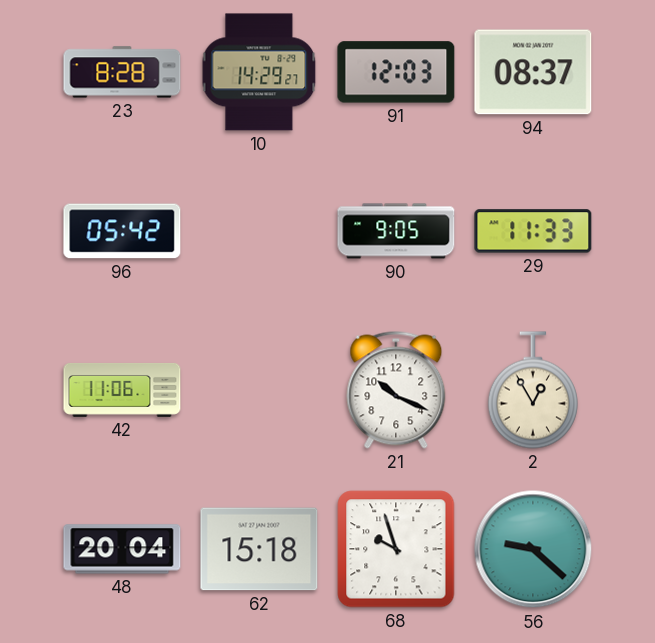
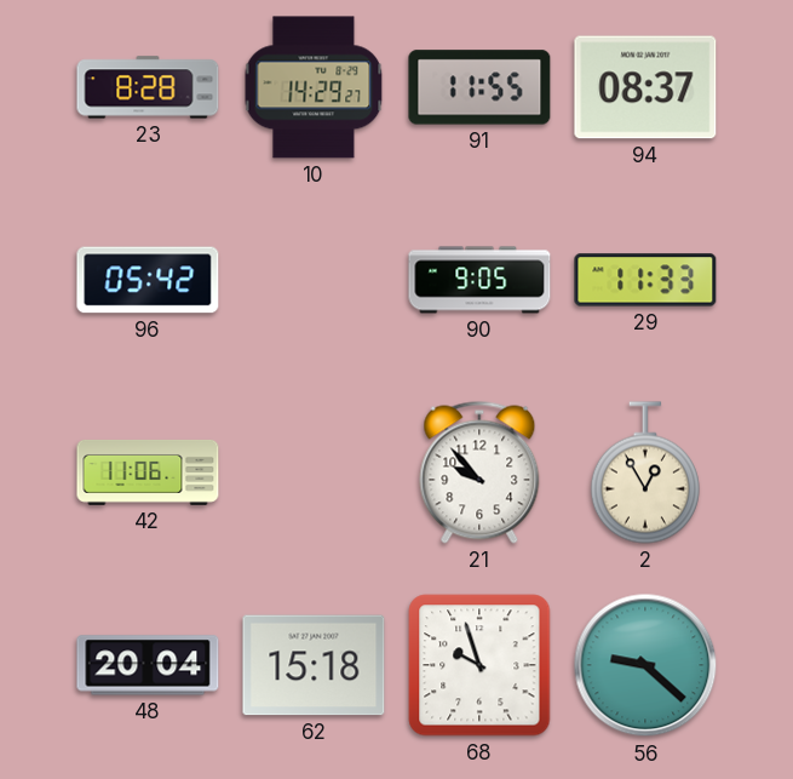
91: 12:03 -> 11:55 (479, 87)
21: 10:19 -> 9:53 (479, 472)
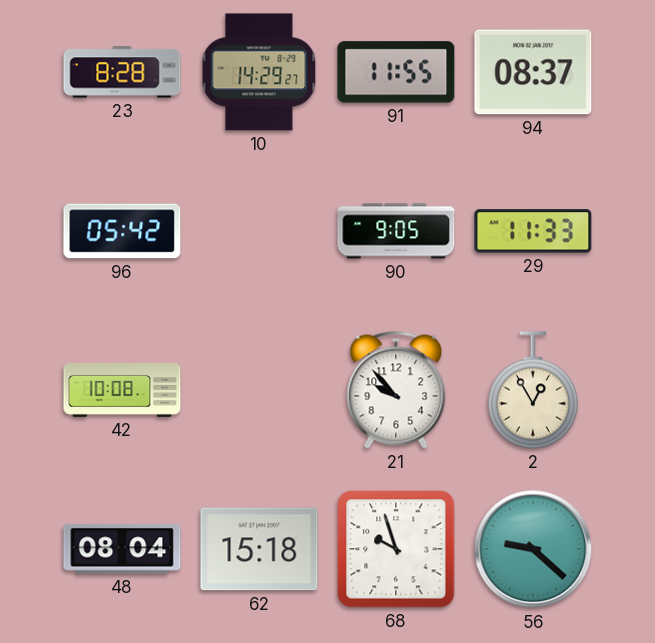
42: 11:06 -> 10:08 (122, 390)
48: 20:04 -> 08:04 (122, 549)
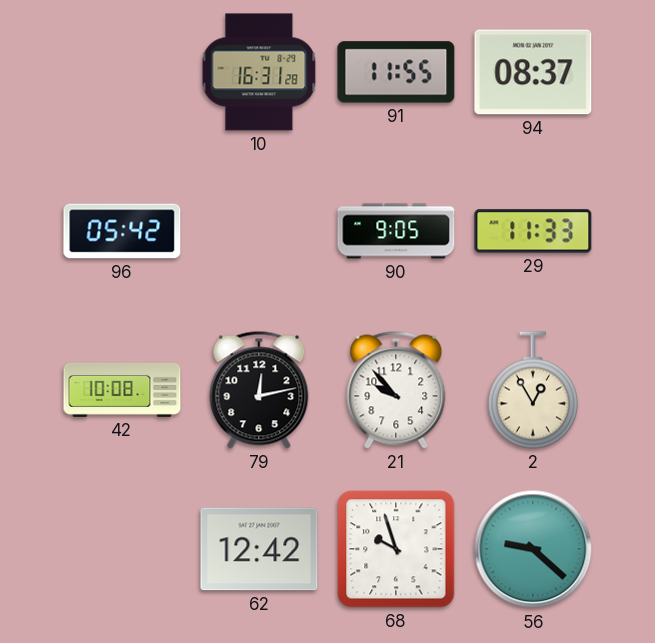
23: 8:28 -> none (122, 72)
10: 14:29 -> 16:31 (259, 72)
79: none -> 12:13 (259, 390)
48: 08:04 -> none (122, 549)
62: 15:18 -> 12:42 (259, 549)
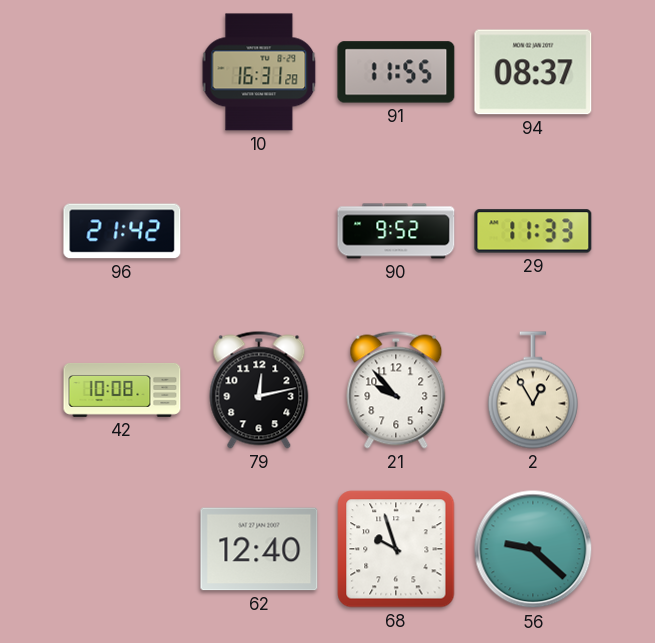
96: 05:42 -> 21:42 (122, 231)
90: 9:05 -> 9:52 (396, 231)
62: 12:42 -> 12:40 (259, 549)
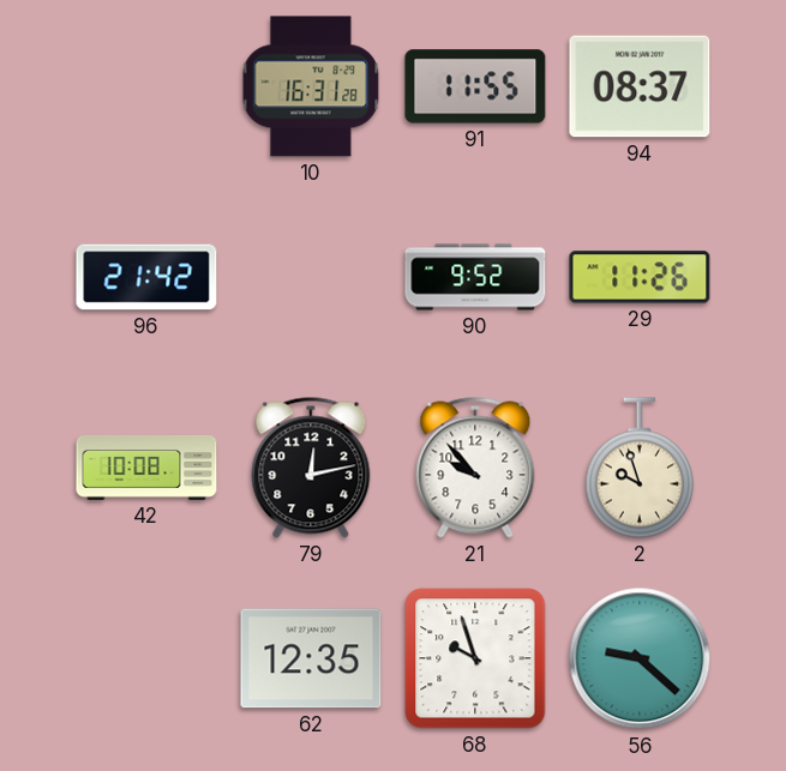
29: 11:33 -> 11:26 (640, 277)
2: 12:55 -> 9:57 (640, 468)
62: 12:40 -> 12:35 (311, 658)
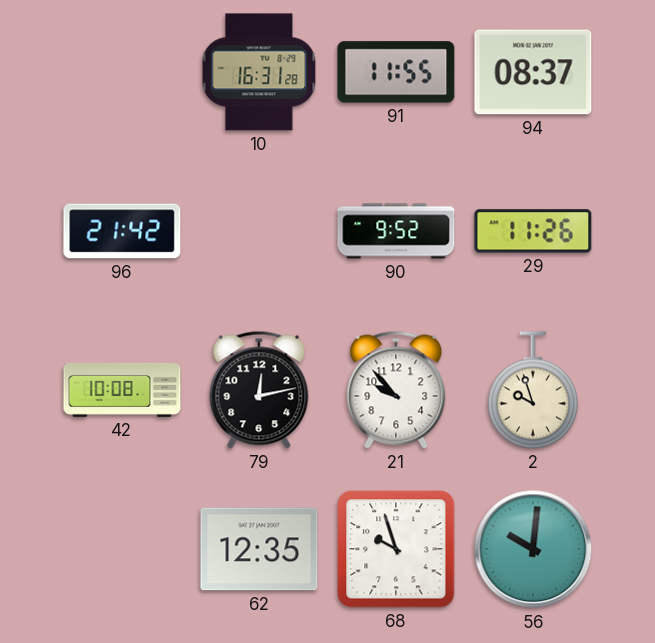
56: 9:22 -> 10:01 (533, 549)
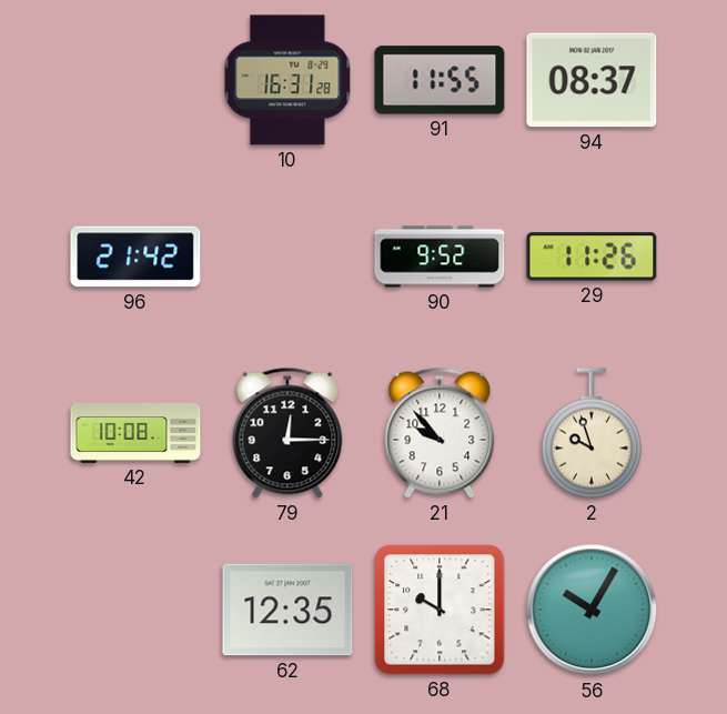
79: 12:13 -> 12:15 (287, 433)
68: 9:57 -> 10:00 (440, 610)
56: 10:01 -> 10:05 (592, 610)
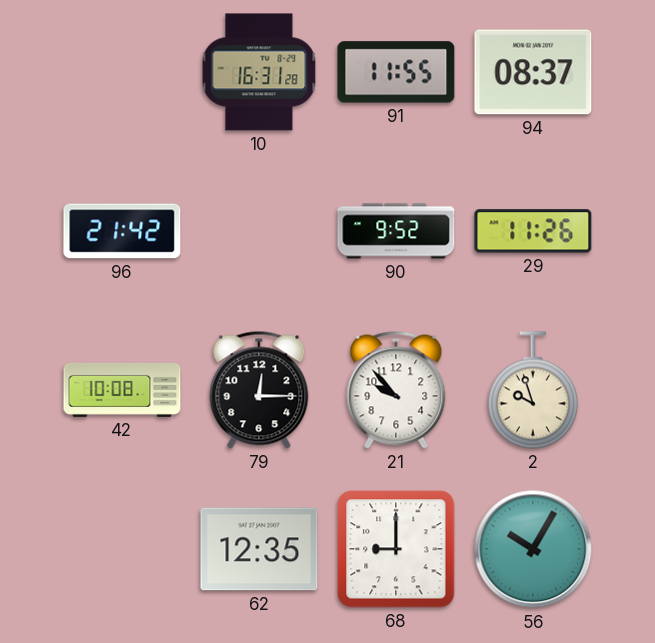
68: 10:00 -> 9:00 (396, 549)
